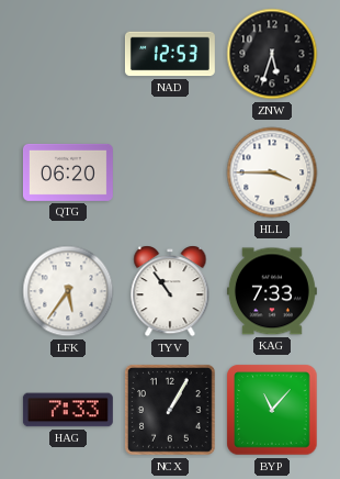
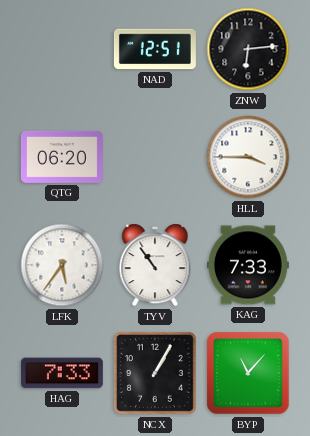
NAD: 12:53 -> 12:51 (155, 49)
ZNW: 5:33 -> 6:14 (248, 49)
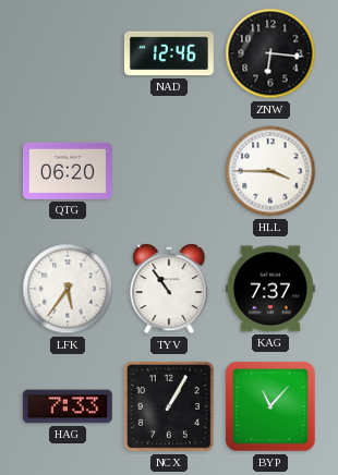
NAD: 12:51 -> 12:46 (169, 53)
ZNW: 6:14 -> 6:16 (270, 53)
KAG: 7:33 -> 7:37 (270, 289)
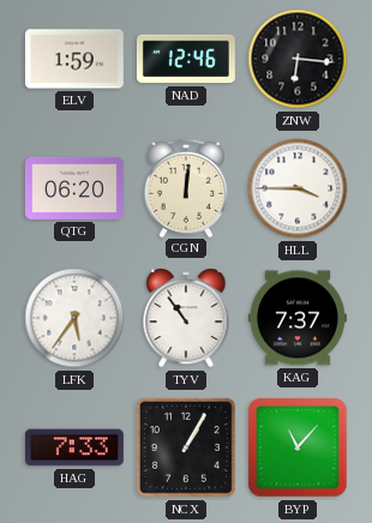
ELV: none -> 1:59 (74, 59)
CGN: none -> 12:01 (185, 187)
